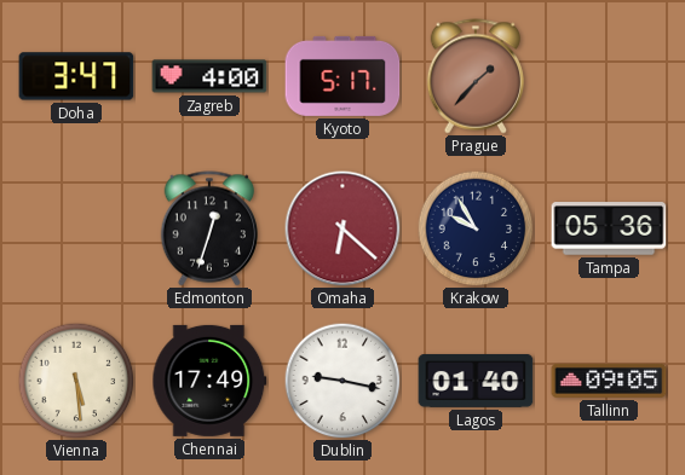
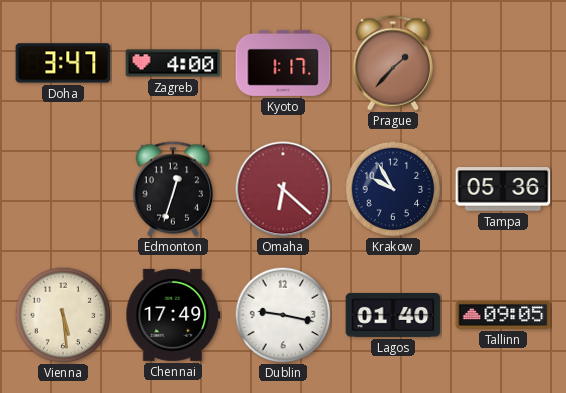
Kyoto: 5:17 -> 1:17 (283, 63)
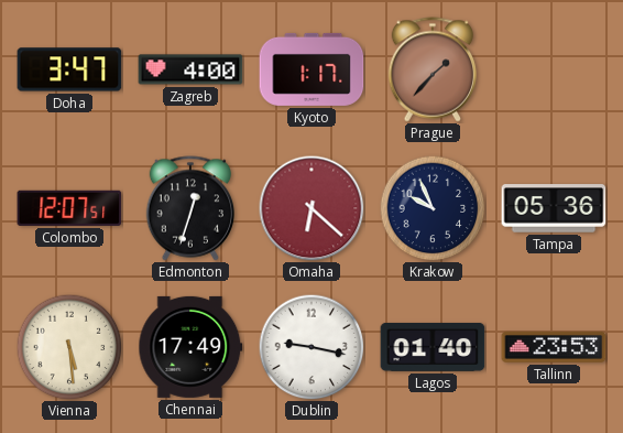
Colombo: none -> 12:07 (69, 208)
Krakow: 9:55 -> 9:56 (433, 208)
Tallinn: 09:05 -> 23:53 (554, 347)
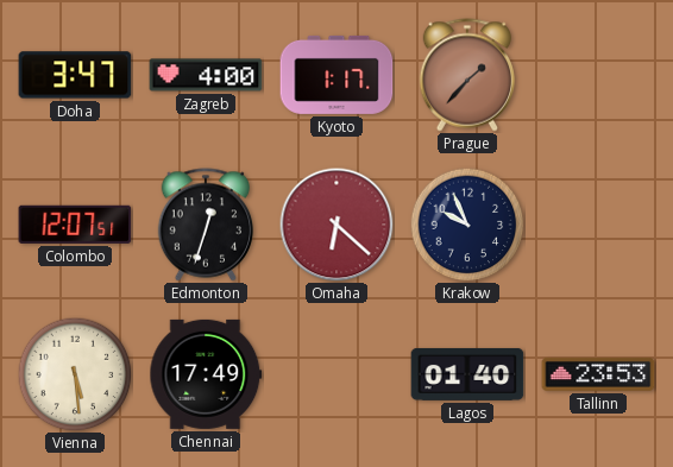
Tampa: 05:36 -> none (554, 208)
Dublin: 9:17 -> none (311, 347)
